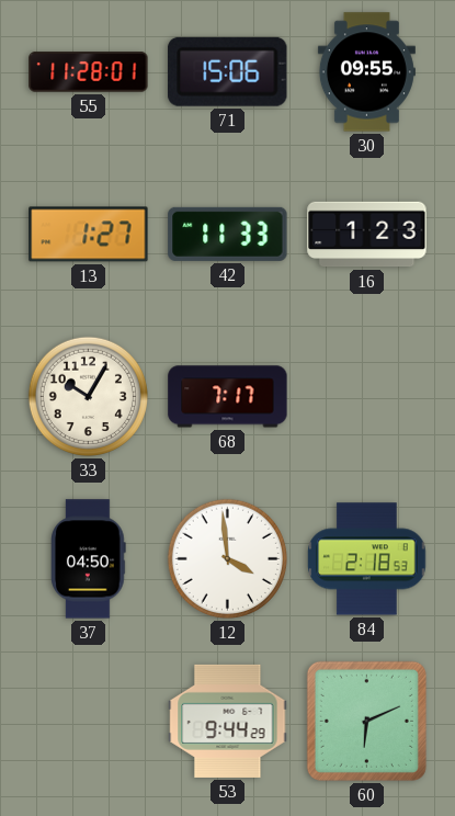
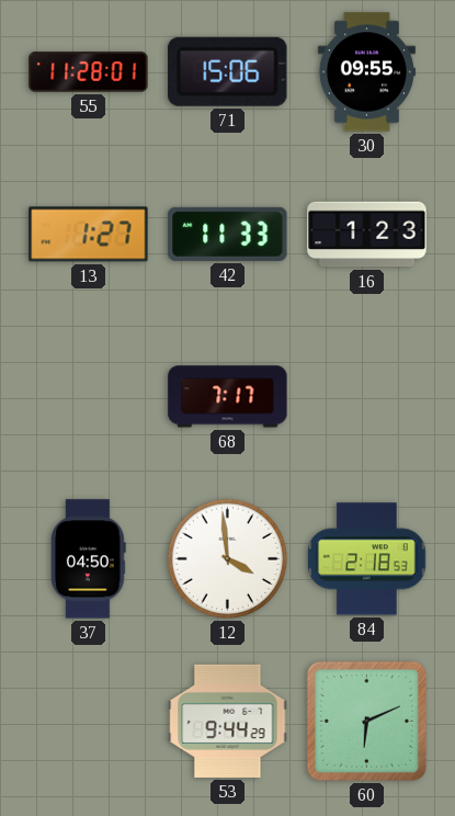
33: 10:05 -> none (88, 396)
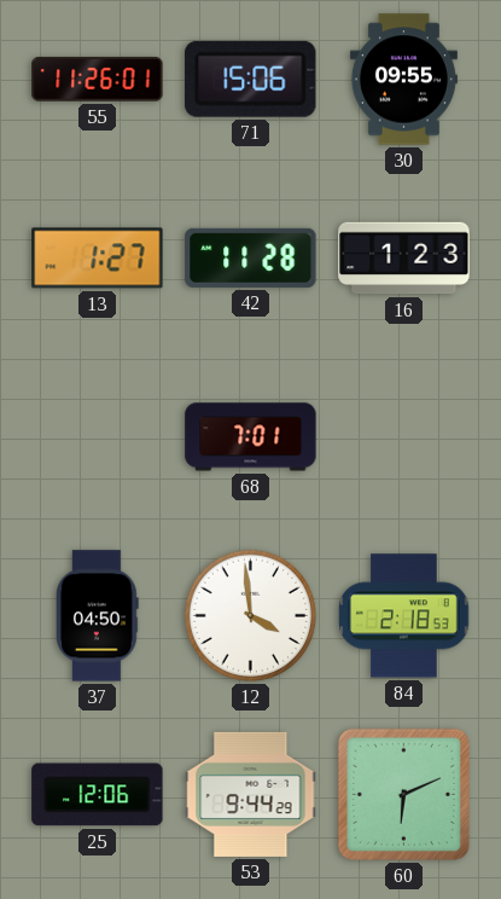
55: 11:28 -> 11:26 (98, 80)
42: 11:33 -> 11:28 (251, 257)
68: 7:17 -> 7:01 (251, 437)
25: none -> 12:06 (98, 795)
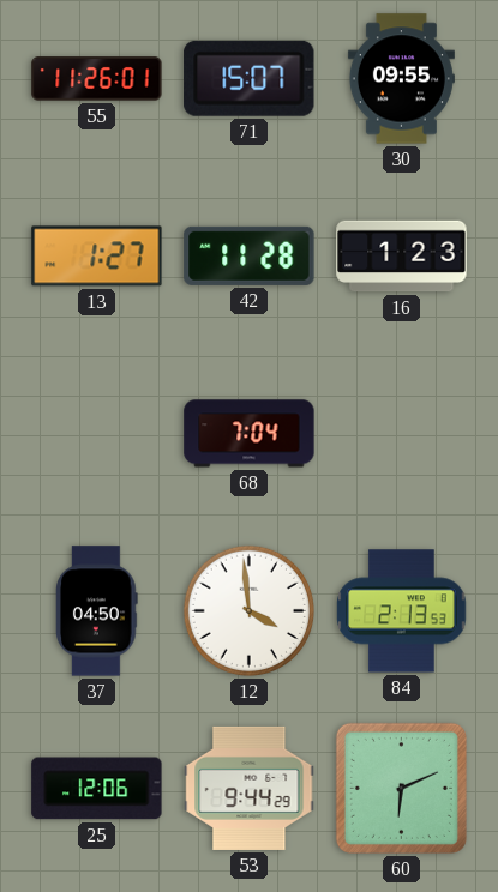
71: 15:06 -> 15:07 (250, 78)
68: 7:01 -> 7:04 (250, 434)
84: 2:18 -> 2:13 (402, 611)
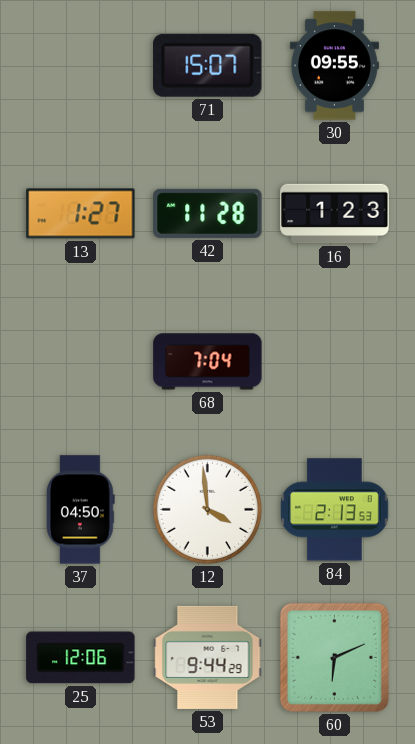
55: 11:26 -> none (97, 79)
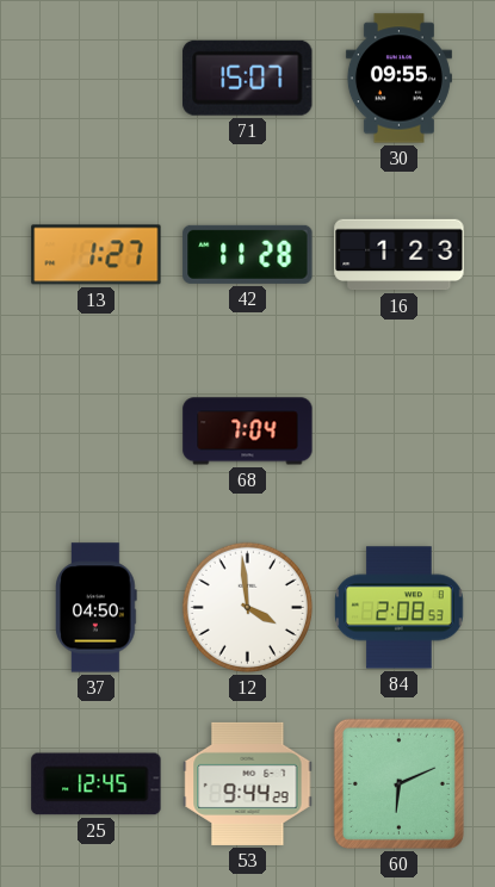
84: 2:13 -> 2:08 (400, 608)
25: 12:06 -> 12:45 (97, 784)
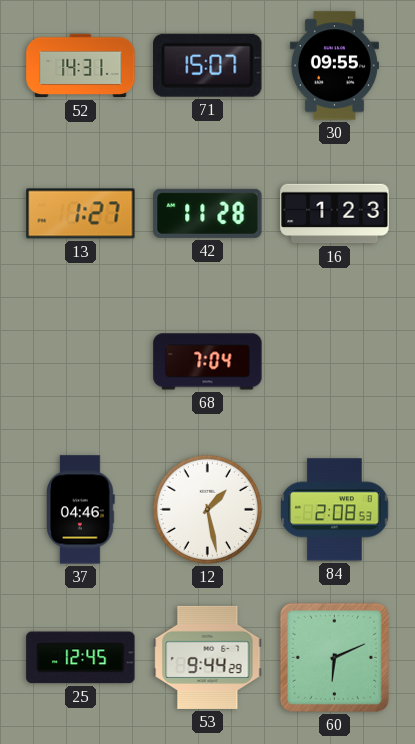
52: none -> 14:31 (81, 66)
37: 04:50 -> 04:46 (81, 510)
12: 3:59 -> 1:28 (207, 509)
